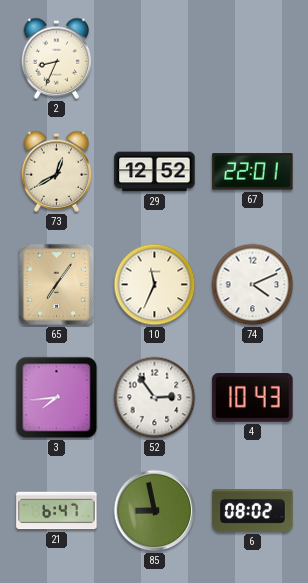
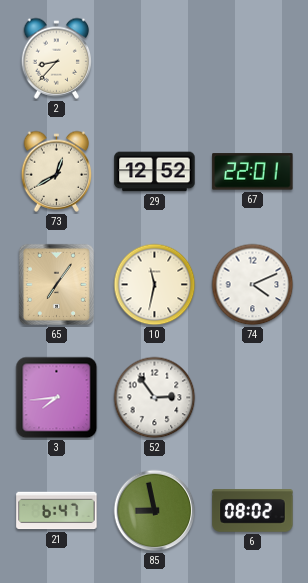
2: 8:34 -> 8:37 (57, 58)
10: 11:34 -> 11:32 (155, 285)
4: 10:43 -> none (253, 398)
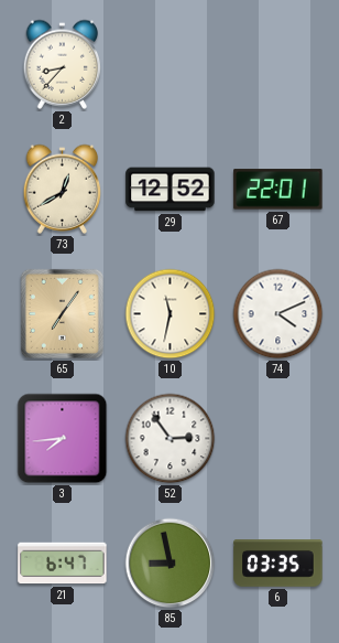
6: 08:02 -> 03:35 (278, 564)
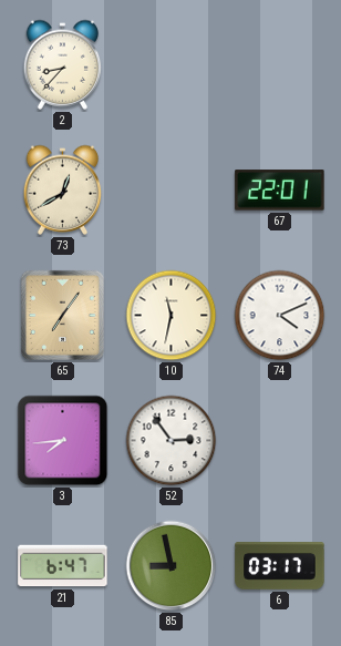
29: 12:52 -> none (171, 190)
6: 03:35 -> 03:17 (280, 566)
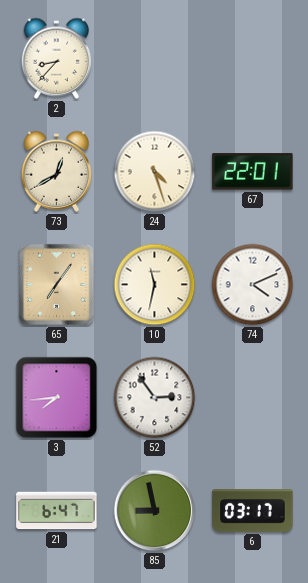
24: none -> 4:27 (155, 172)
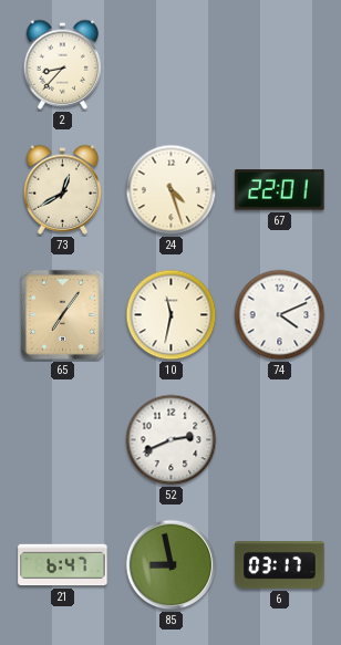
3: 7:44 -> none (57, 398)
52: 2:54 -> 2:41 (172, 440)
